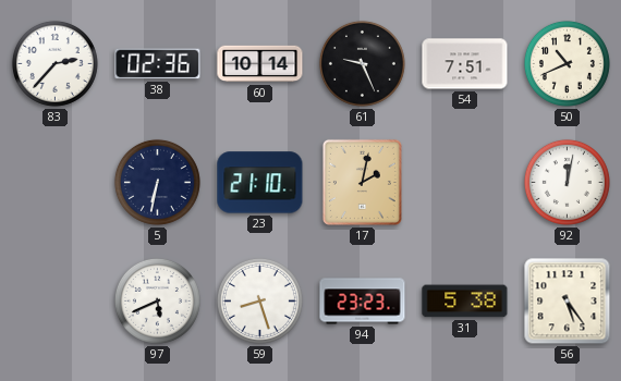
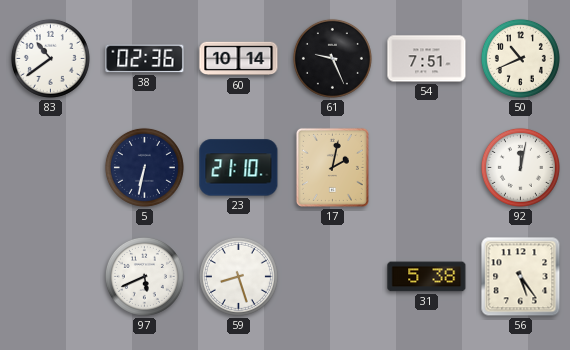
83: 2:37 -> 10:39 (50, 58)
94: 23:23 -> none (363, 302)
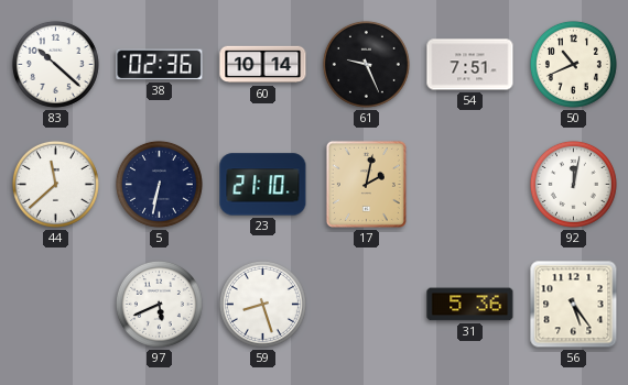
83: 10:39 -> 10:22 (55, 64)
44: none -> 11:38 (55, 184)
31: 5:38 -> 5:36 (470, 305)
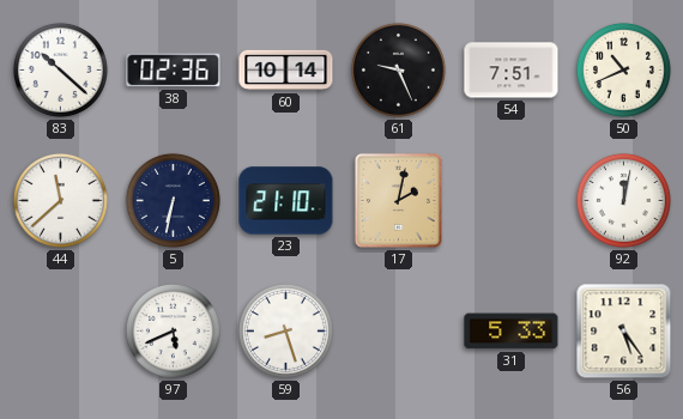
31: 5:36 -> 5:33 (512, 332)
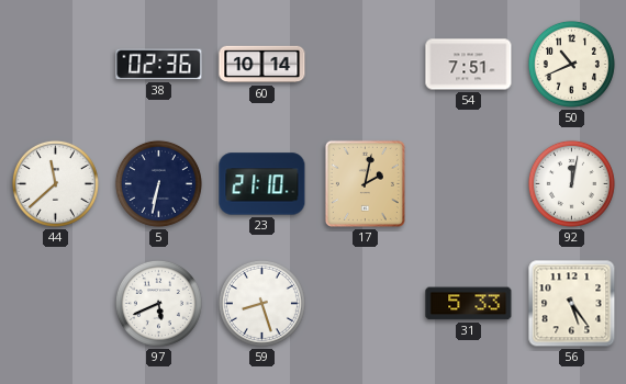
83: 10:22 -> none (60, 69)
61: 9:26 -> none (398, 69)
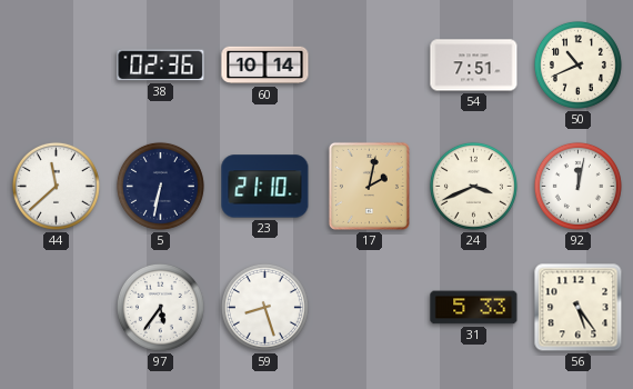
24: none -> 3:41 (473, 186)
97: 5:41 -> 5:36 (160, 307)
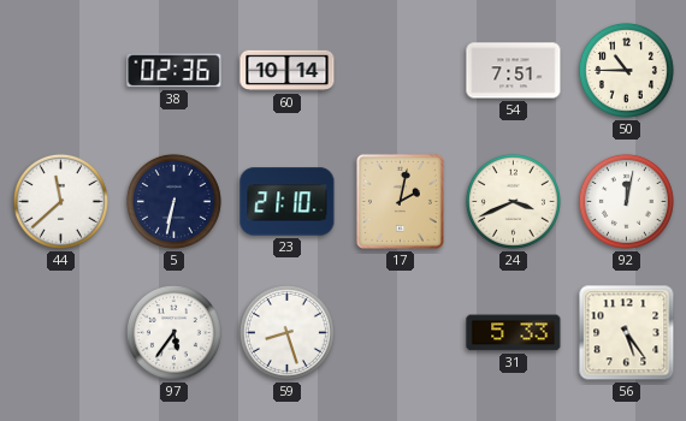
50: 10:41 -> 10:45 (626, 70)
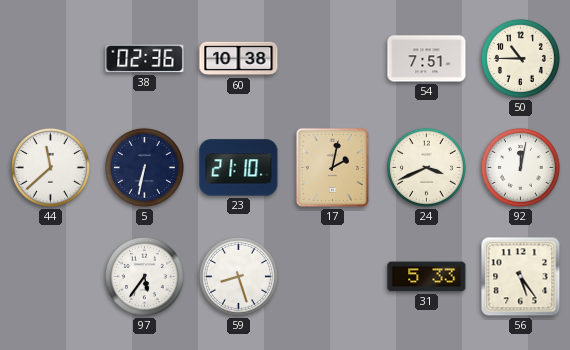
60: 10:14 -> 10:38 (239, 59)
